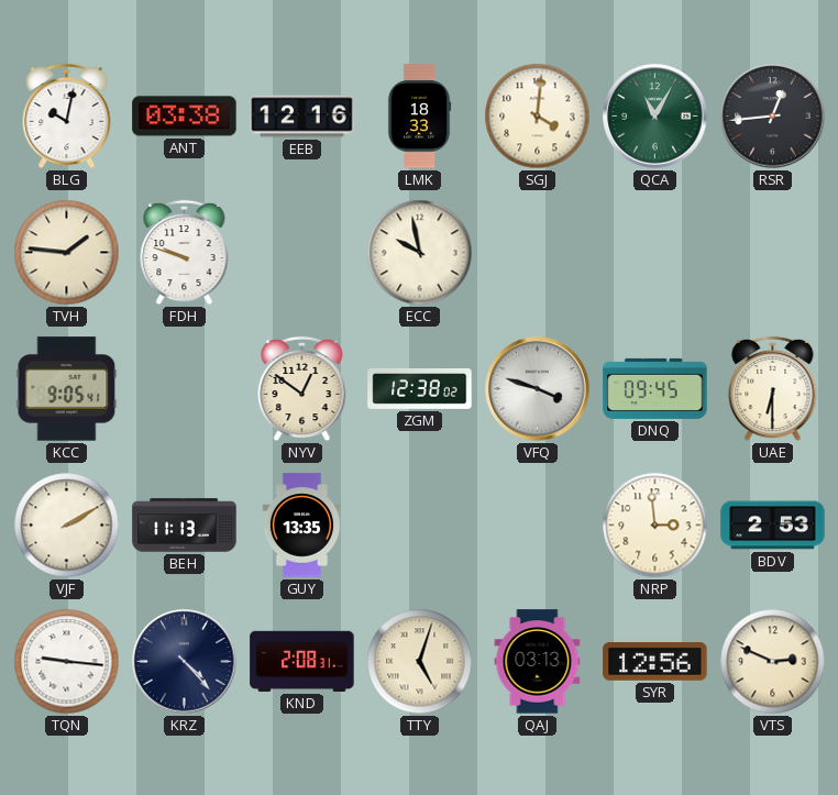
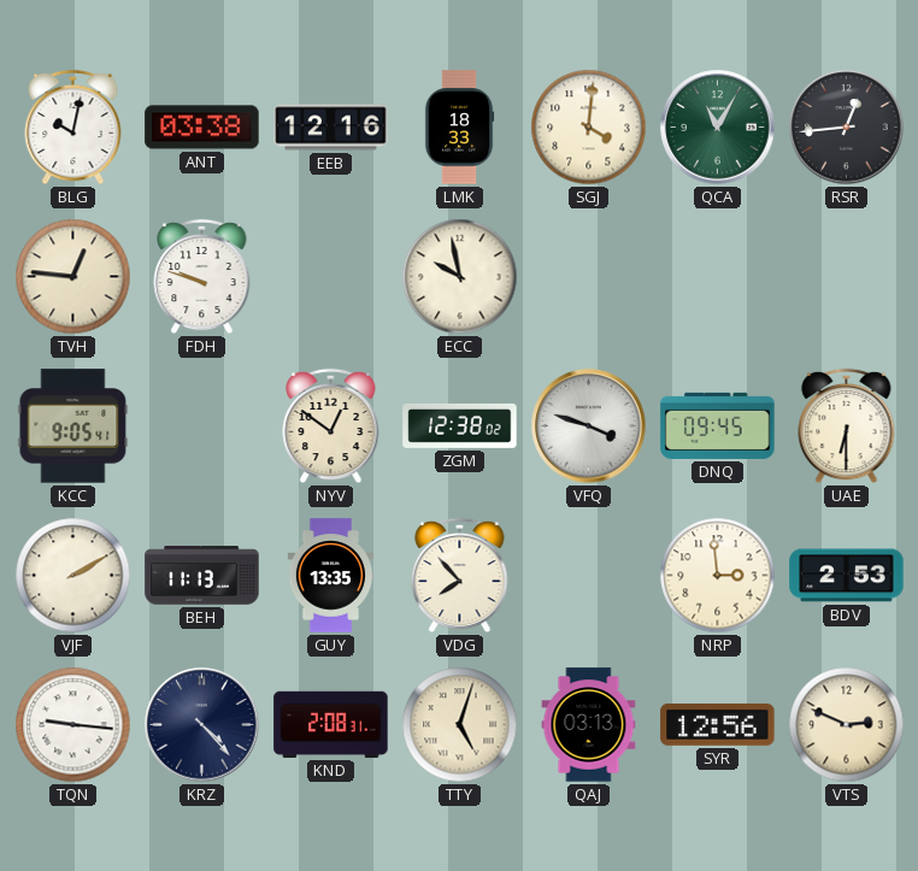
TVH: 1:46 -> 12:46 (73, 277)
VDG: none -> 7:53 (460, 576)
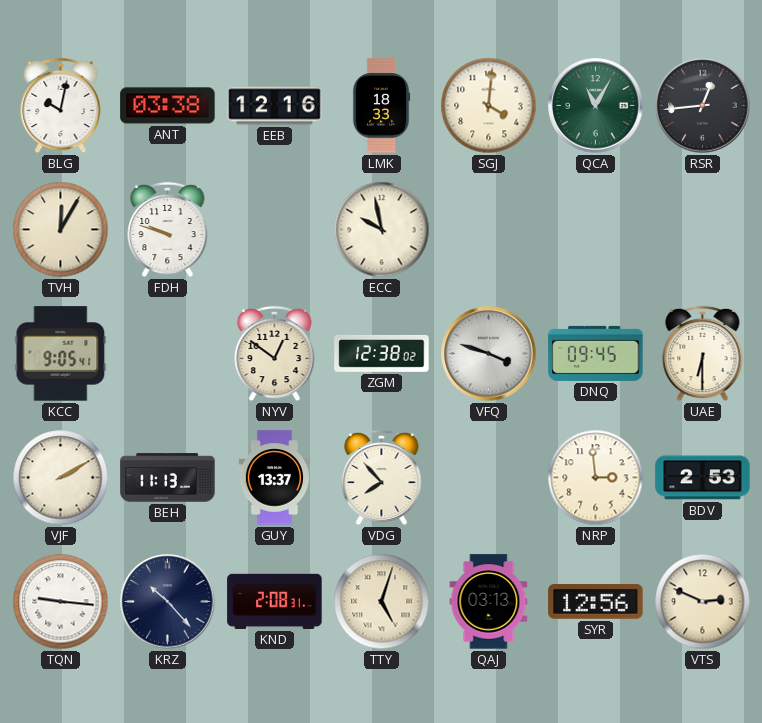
TVH: 12:46 -> 12:05 (61, 230)
GUY: 13:35 -> 13:37 (275, 478)
KRZ: 4:23 -> 10:23 (168, 602)
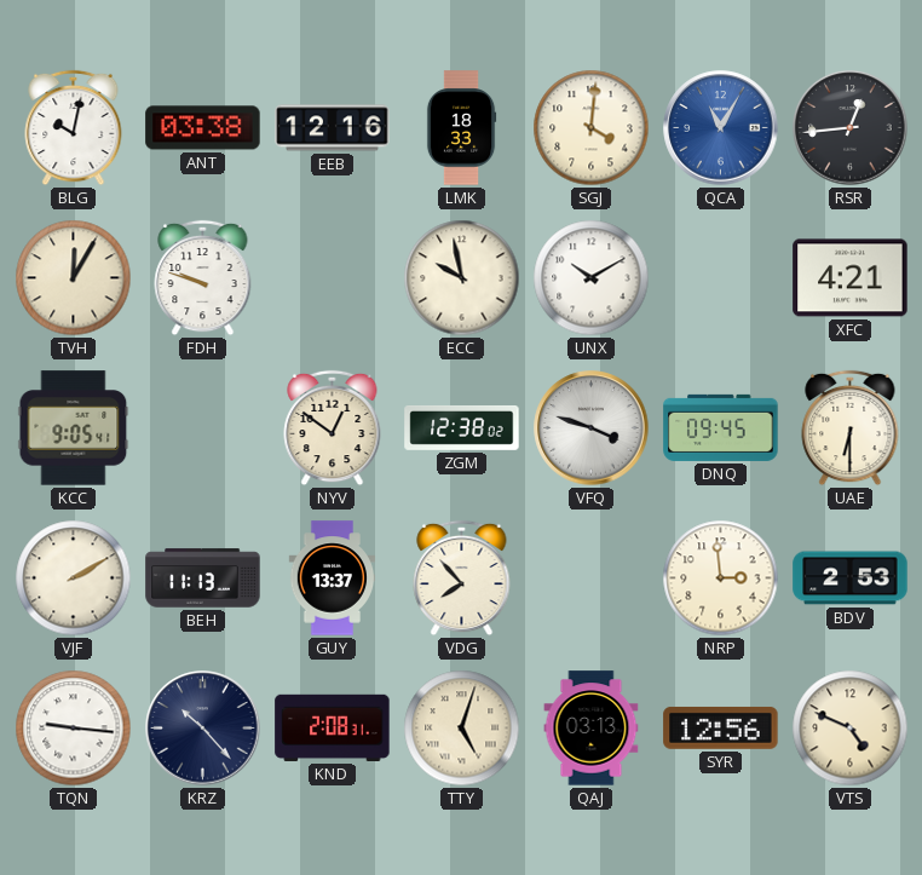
QCA dial: green -> blue (721, 128)
UNX: none -> 10:10 (592, 278)
XFC: none -> 4:21 (851, 278)
VTS: 2:49 -> 4:49 (851, 729)
